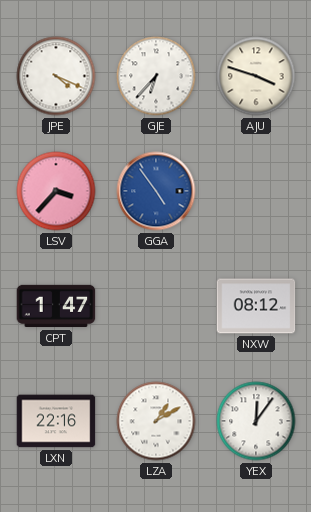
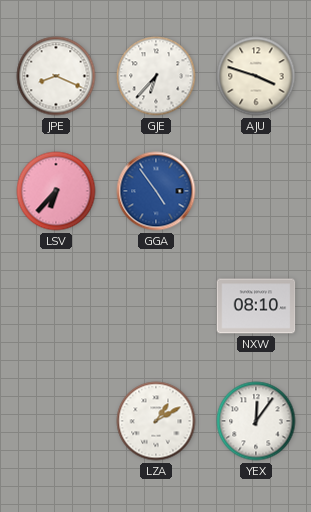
JPE: 4:19 -> 8:19 (56, 76)
LSV: 3:37 -> 6:37 (56, 191)
CPT: 1:47 -> none (56, 306)
NXW: 08:12 -> 08:10 (256, 306)
LXN: 22:16 -> none (56, 421)
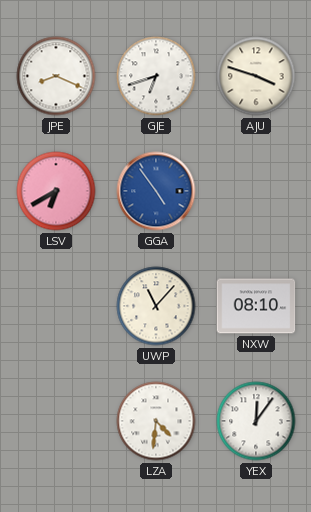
GJE: 6:37 -> 6:42 (156, 76)
LSV: 6:37 -> 6:40 (56, 191)
UWP: none -> 11:07 (156, 306)
LZA: 1:10 -> 4:31 (156, 421)
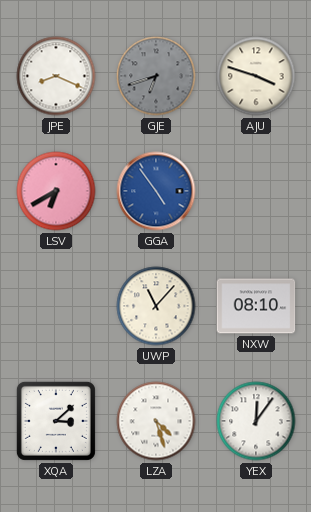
GJE dial: white -> grey (156, 76)
XQA: none -> 3:08 (56, 421)
LZA: 4:31 -> 4:27 (156, 421)
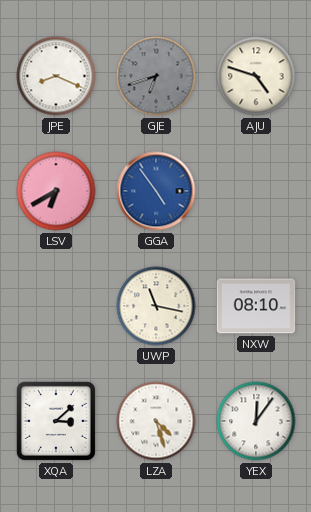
AJU: 3:48 -> 4:48 (256, 76)
UWP: 11:07 -> 11:17 (156, 306)
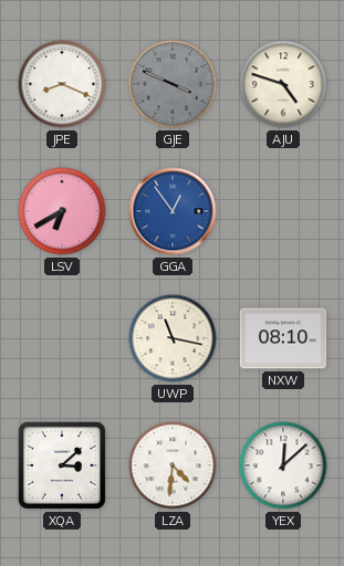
GJE: 6:42 -> 3:49 (173, 84)
GGA: 4:54 -> 12:54 (173, 211)
LZA: 4:27 -> 4:31 (173, 465)
YEX: 12:06 -> 12:08 (283, 465)
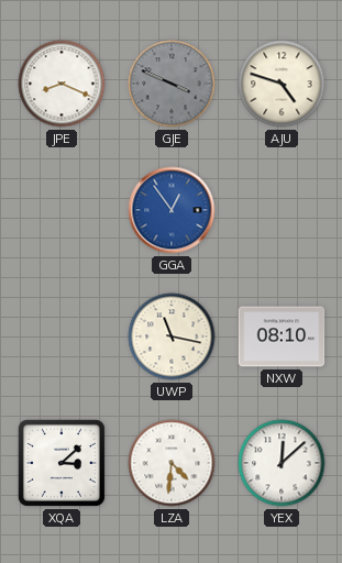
LSV: 6:40 -> none (62, 211)
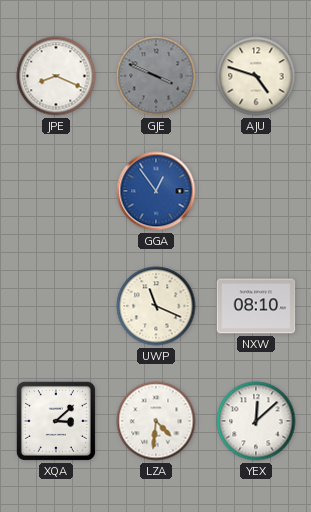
UWP: 11:17 -> 11:19 (156, 306)
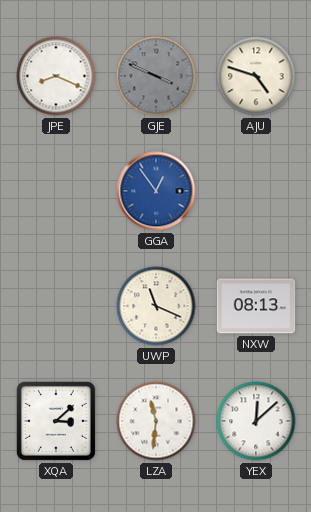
NXW: 08:10 -> 08:13 (256, 306)
LZA: 4:31 -> 11:31 (156, 421)
